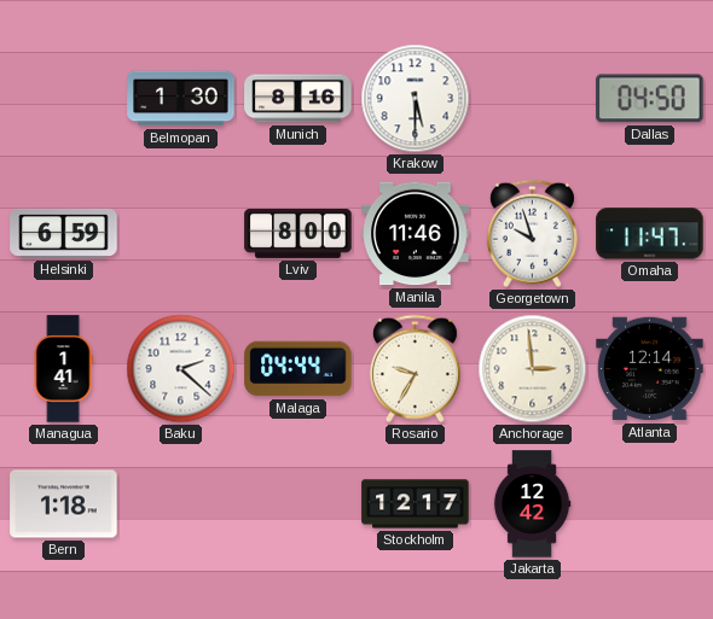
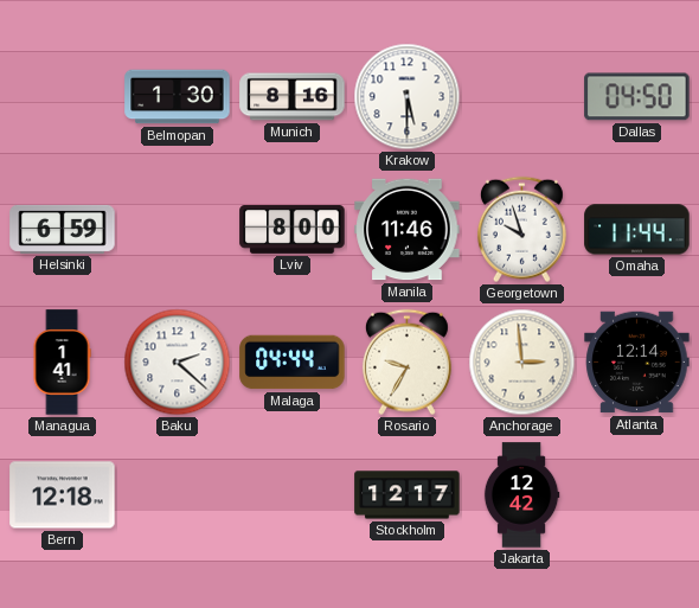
Omaha: 11:47 -> 11:44 (637, 230)
Bern: 1:18 -> 12:18 (63, 495)
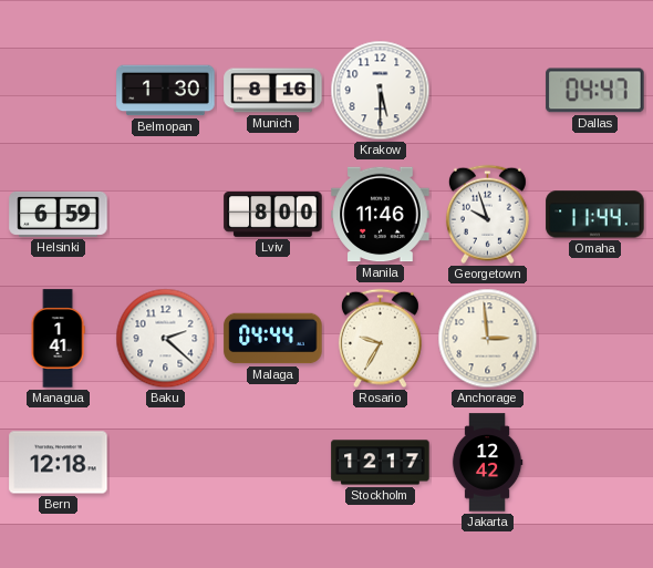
Dallas: 04:50 -> 04:47 (595, 91)
Atlanta: 12:14 -> none (637, 363)
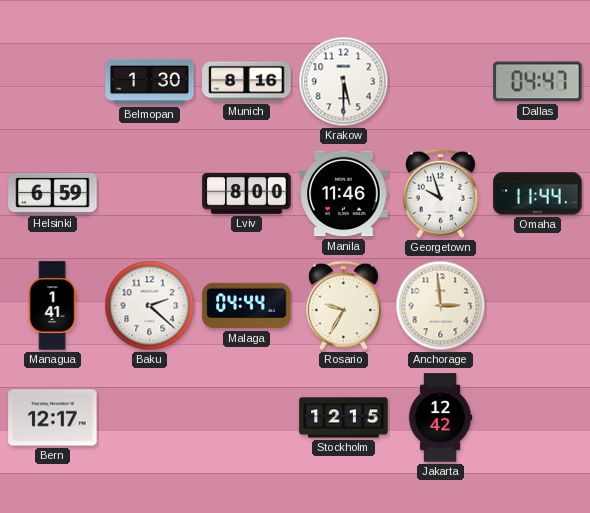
Bern: 12:18 -> 12:17 (53, 418)
Stockholm: 12:17 -> 12:15 (344, 418)
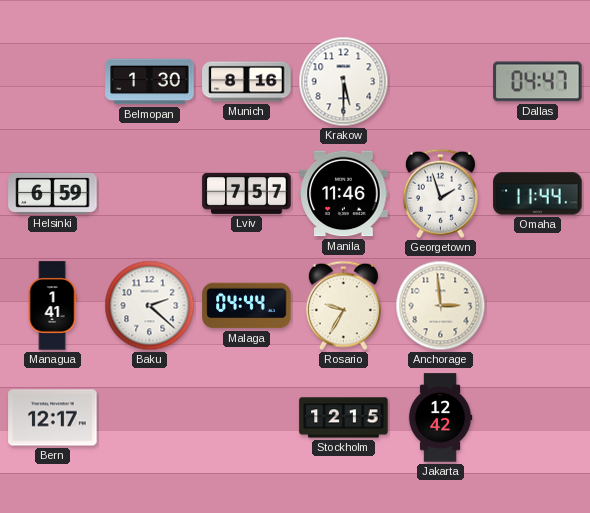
Lviv: 8:00 -> 7:57 (247, 193)
Georgetown: 9:57 -> 1:57 (440, 194)
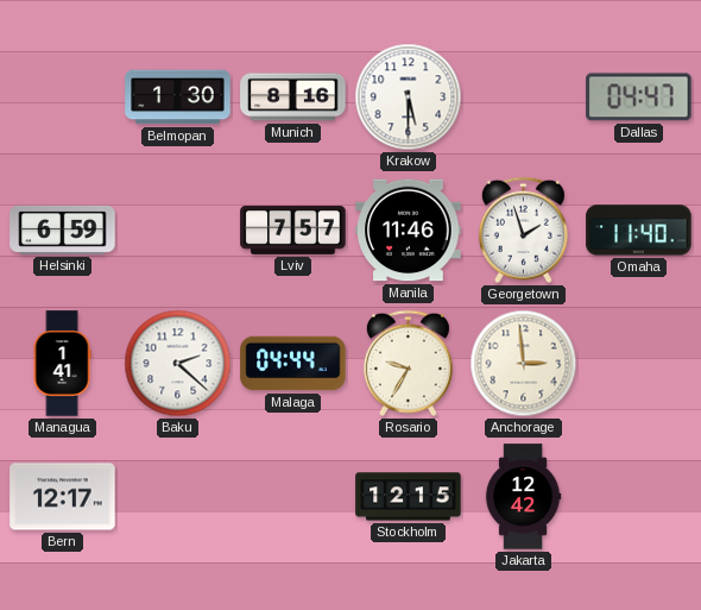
Omaha: 11:44 -> 11:40 (639, 231)
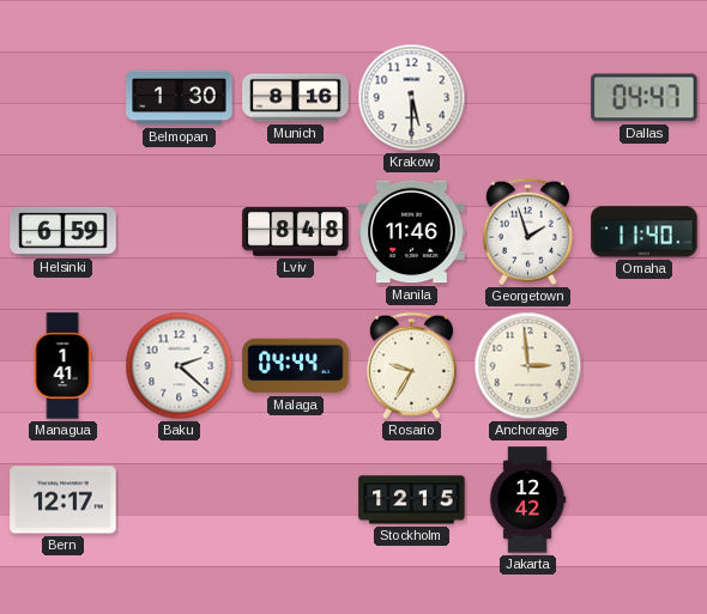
Lviv: 7:57 -> 8:48 (296, 231)
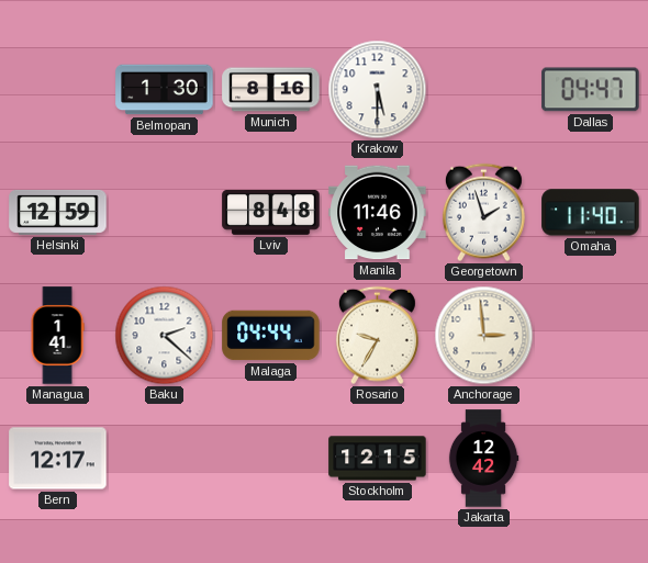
Helsinki: 6:59 -> 12:59 (58, 212)
